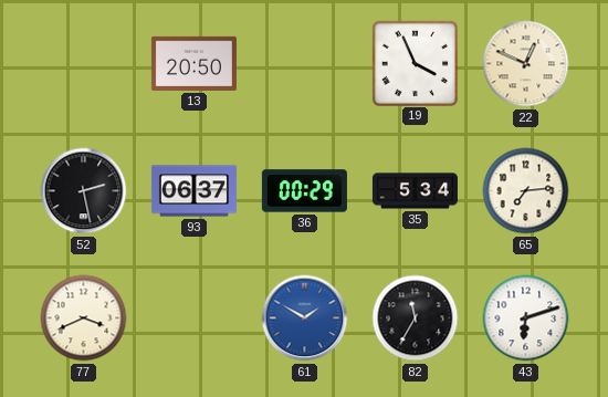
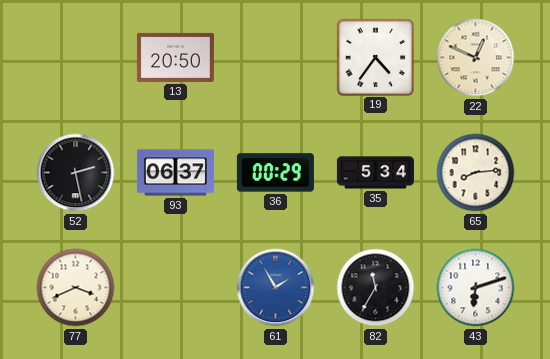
19: 3:56 -> 4:36 (375, 57)
65: 7:14 -> 8:14 (476, 173)
61: 1:50 -> 1:55 (276, 288)
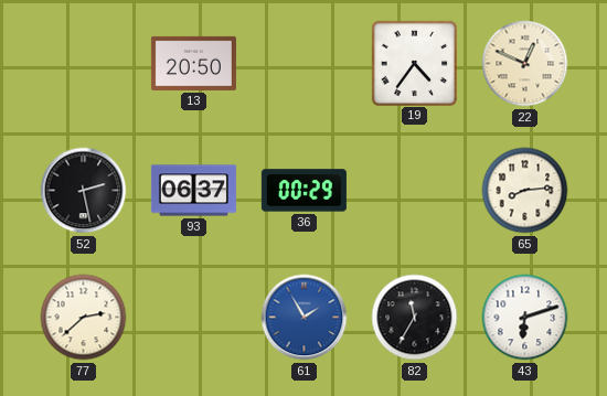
35: 5:34 -> none (375, 173)
77: 3:41 -> 2:38 (84, 318)
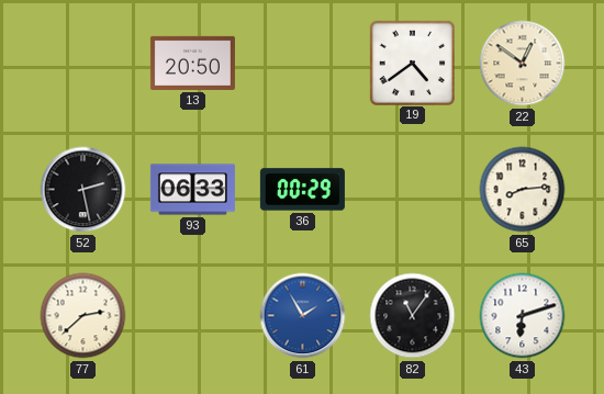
19: 4:36 -> 4:39 (412, 63)
22: 12:49 -> 12:51 (523, 64)
93: 06:37 -> 06:33 (192, 190)
82: 11:35 -> 11:06 (413, 316)
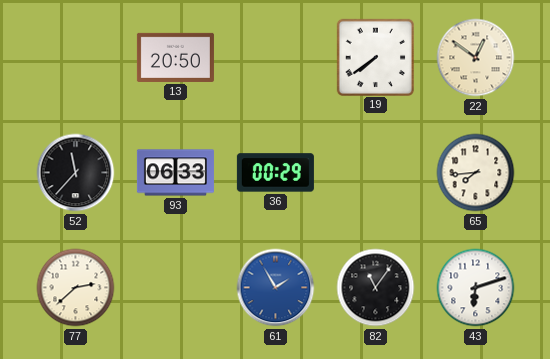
19: 4:39 -> 7:39 (375, 57)
52: 2:28 -> 11:37 (76, 173)
65: 8:14 -> 7:44 (476, 173)
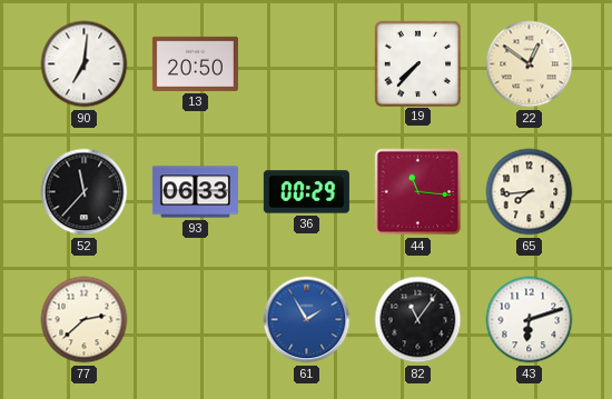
90: none -> 7:01 (85, 64)
19: 7:39 -> 7:37 (417, 63)
44: none -> 11:16 (418, 192)
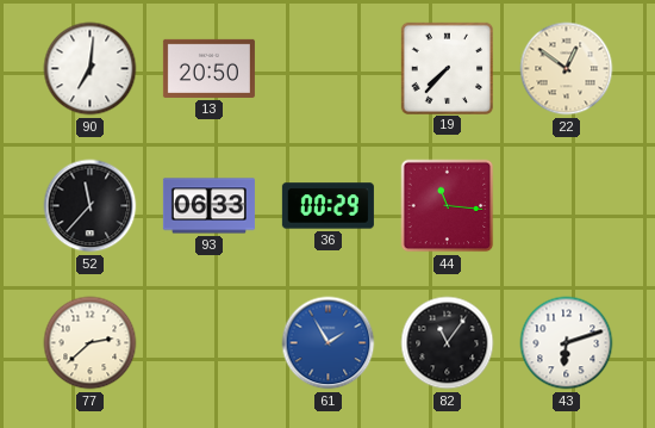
65: 7:44 -> none (530, 192)
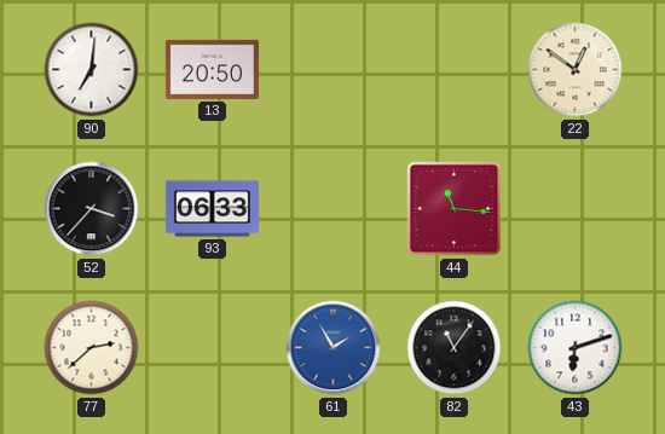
19: 7:37 -> none (447, 68)
52: 11:37 -> 3:37 (92, 209)
36: 00:29 -> none (327, 206)
